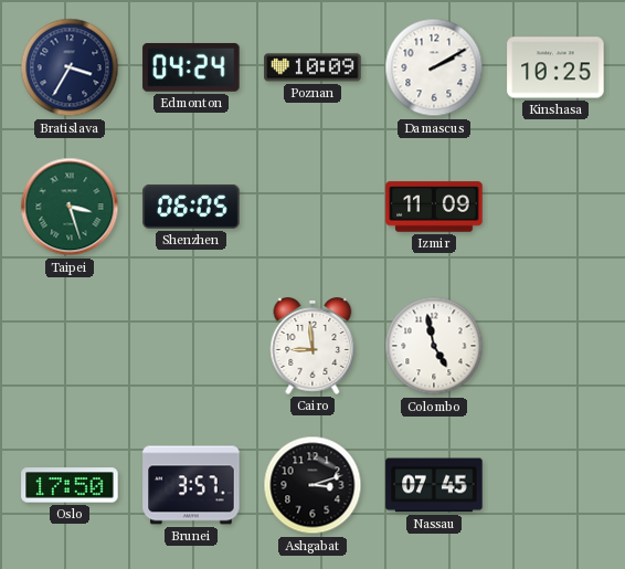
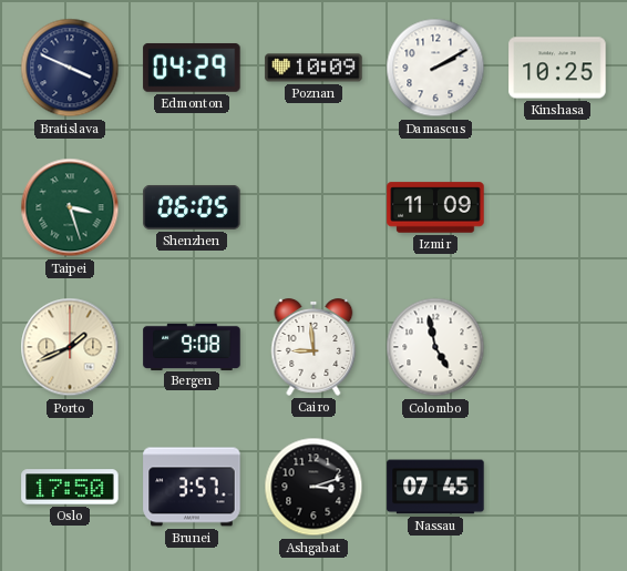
Bratislava: 3:35 -> 3:49 (70, 68)
Edmonton: 04:24 -> 04:29 (192, 68)
Porto: none -> 1:41 (70, 347)
Bergen: none -> 9:08 (192, 346)
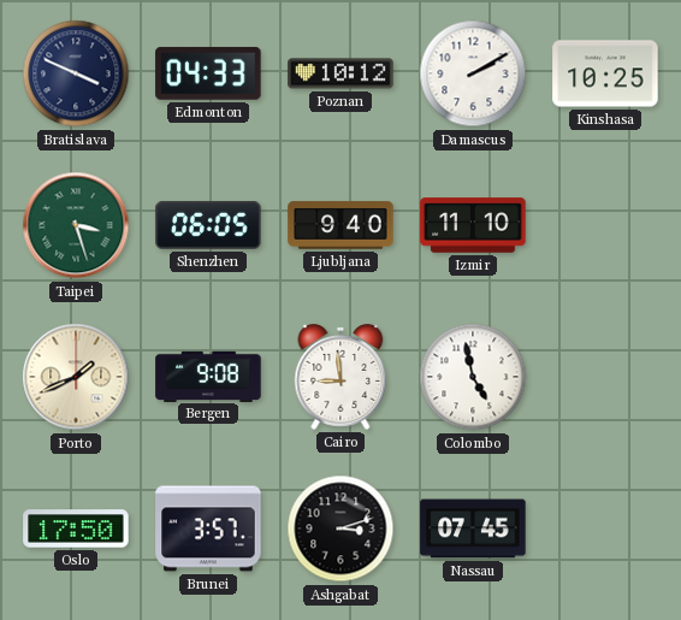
Edmonton: 04:29 -> 04:33 (208, 73)
Poznan: 10:09 -> 10:12 (340, 73)
Ljubljana: none -> 9:40 (340, 225)
Izmir: 11:09 -> 11:10 (473, 225)
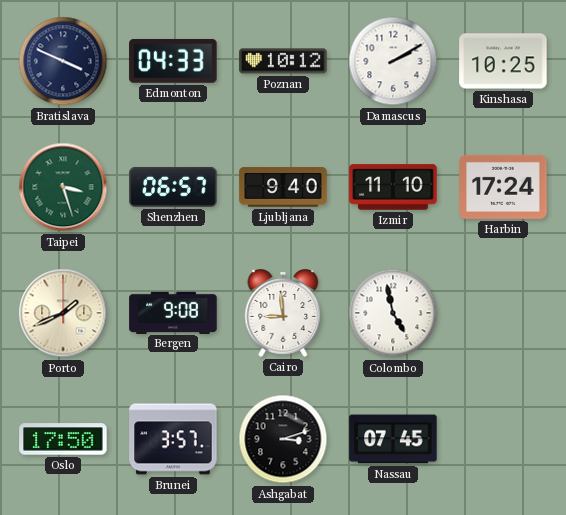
Shenzhen: 06:05 -> 06:57 (173, 187)
Harbin: none -> 17:24 (503, 187)
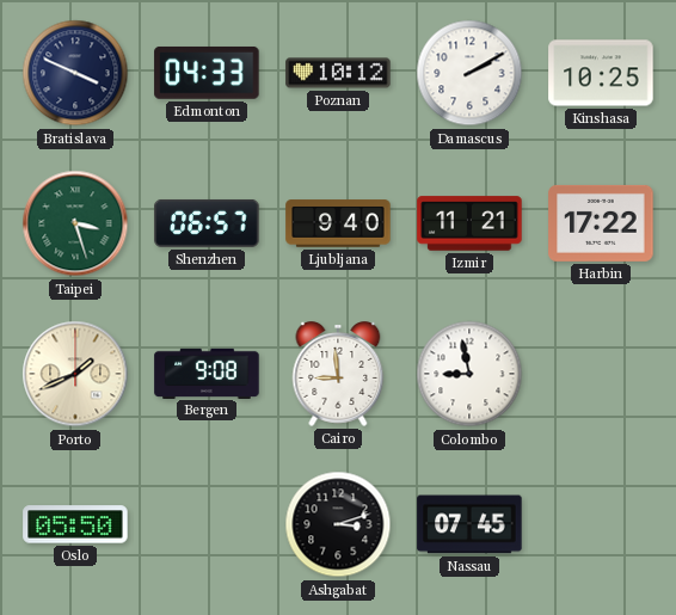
Izmir: 11:10 -> 11:21 (469, 223)
Harbin: 17:24 -> 17:22 (601, 223)
Colombo: 4:58 -> 8:58 (469, 374)
Oslo: 17:50 -> 05:50 (75, 524)
Brunei: 3:57 -> none (173, 439)
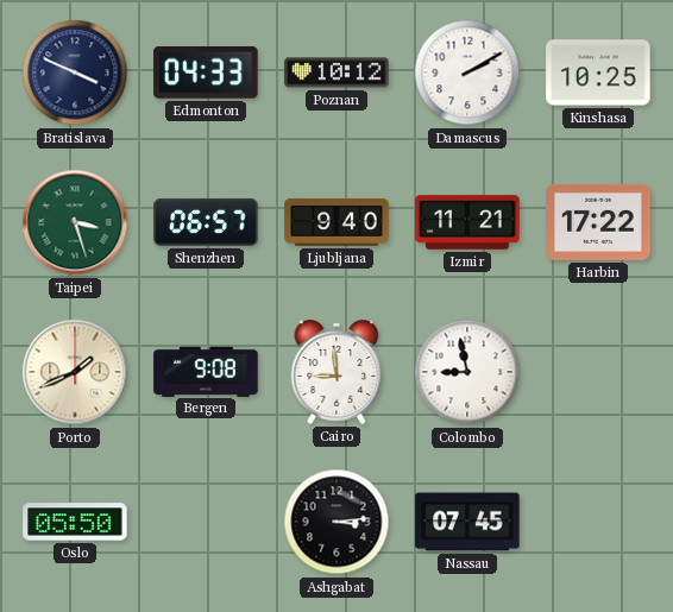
Ashgabat: 3:12 -> 3:14 (336, 522)
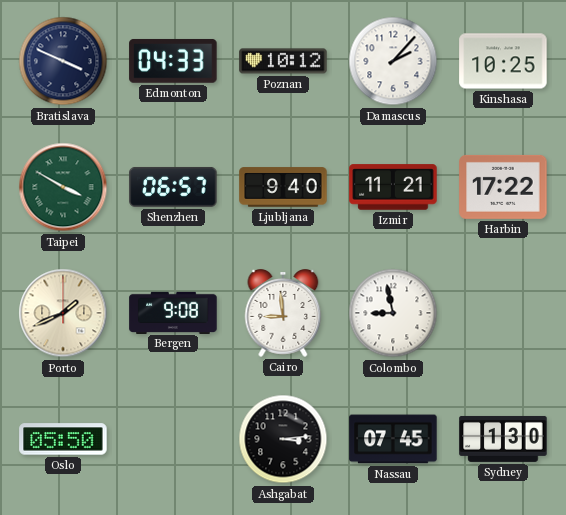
Damascus: 2:10 -> 2:07 (393, 61)
Taipei: 3:27 -> 3:50 (63, 187)
Sydney: none -> 1:30 (503, 439)
